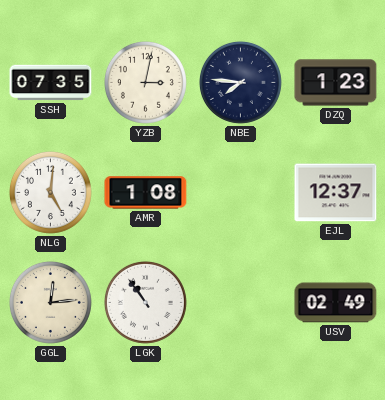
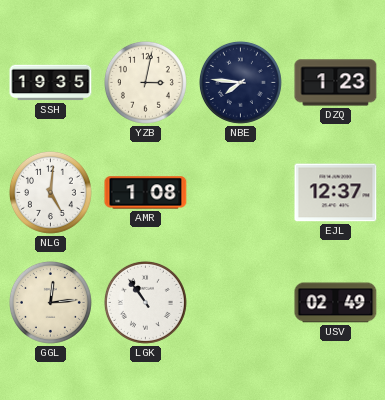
SSH: 07:35 -> 19:35 (51, 83)
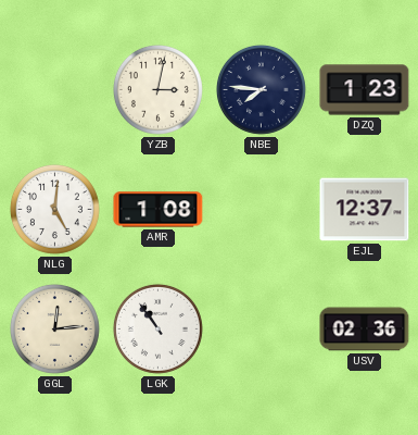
SSH: 19:35 -> none (51, 83)
USV: 02:49 -> 02:36 (365, 330)
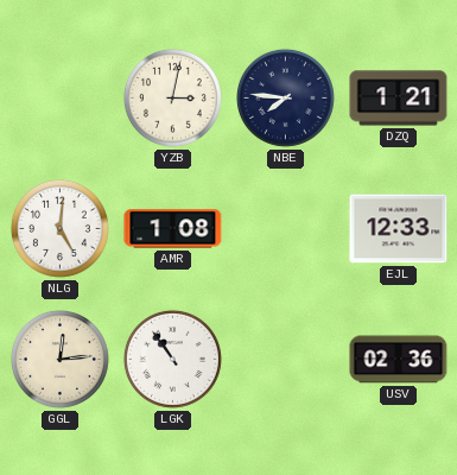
DZQ: 1:23 -> 1:21 (399, 99)
EJL: 12:37 -> 12:33 (399, 229)
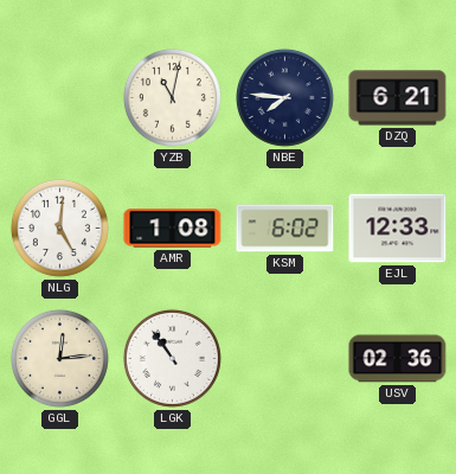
YZB: 3:02 -> 11:02 (172, 97)
DZQ: 1:21 -> 6:21 (398, 98)
KSM: none -> 6:02 (285, 229)
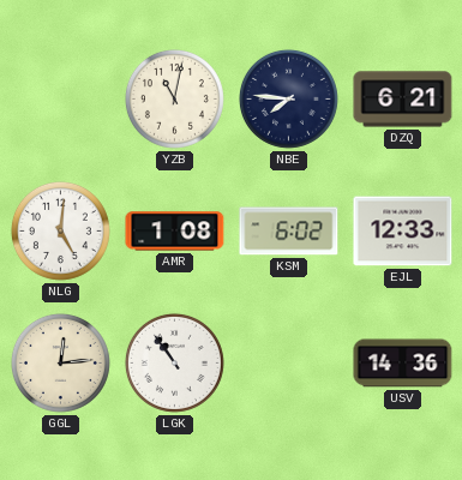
USV: 02:36 -> 14:36 (403, 364)
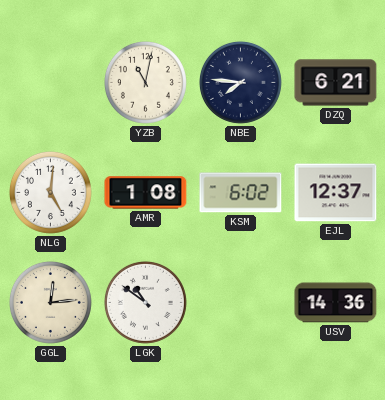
EJL: 12:33 -> 12:37 (336, 193)
LGK: 10:54 -> 10:51 (145, 302)
